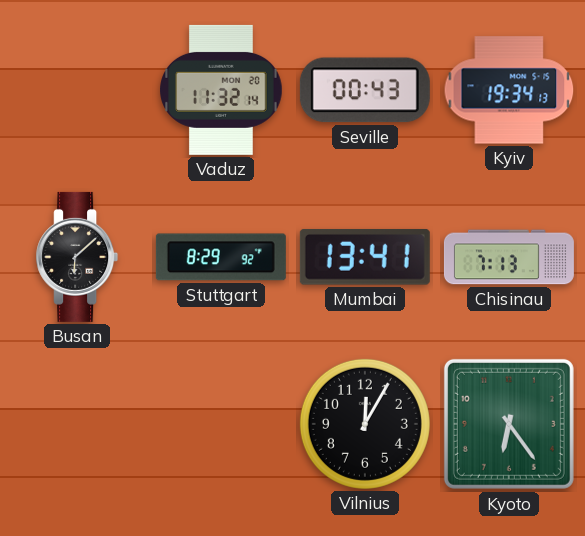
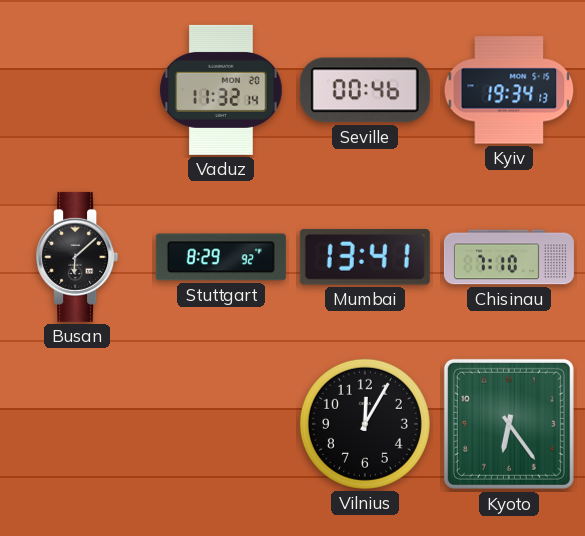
Seville: 00:43 -> 00:46 (365, 90)
Chisinau: 7:13 -> 7:10 (509, 257)
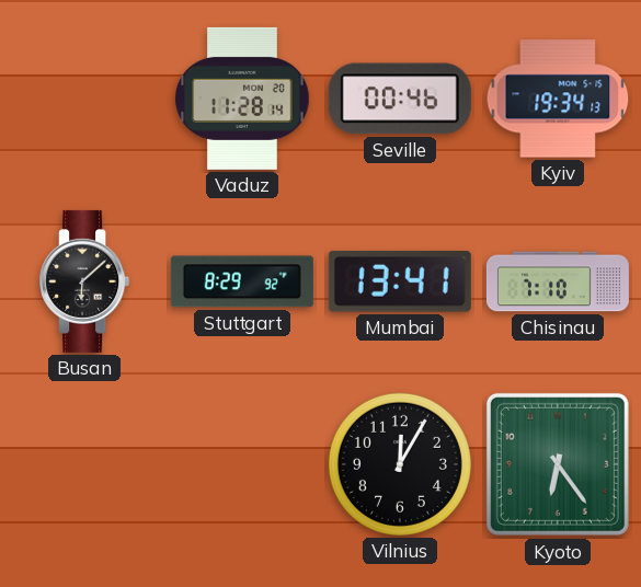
Vaduz: 11:32 -> 11:28 (242, 99)
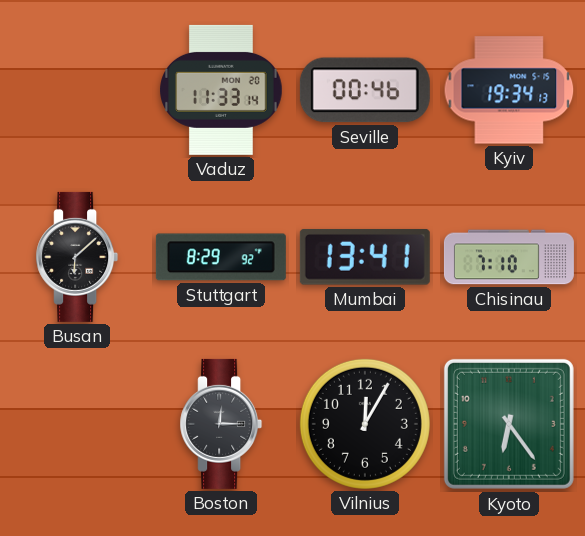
Vaduz: 11:28 -> 11:33 (221, 90)
Boston: none -> 12:15 (221, 424)
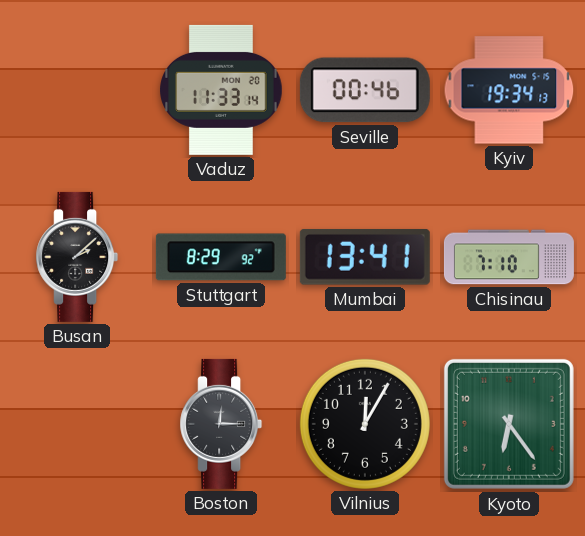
Busan: 6:08 -> 2:08 (77, 257)
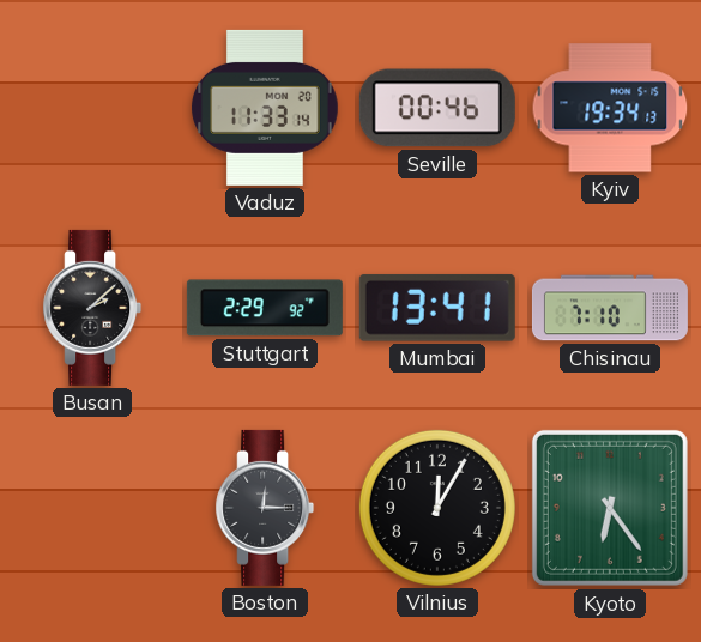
Stuttgart: 8:29 -> 2:29 (265, 308)
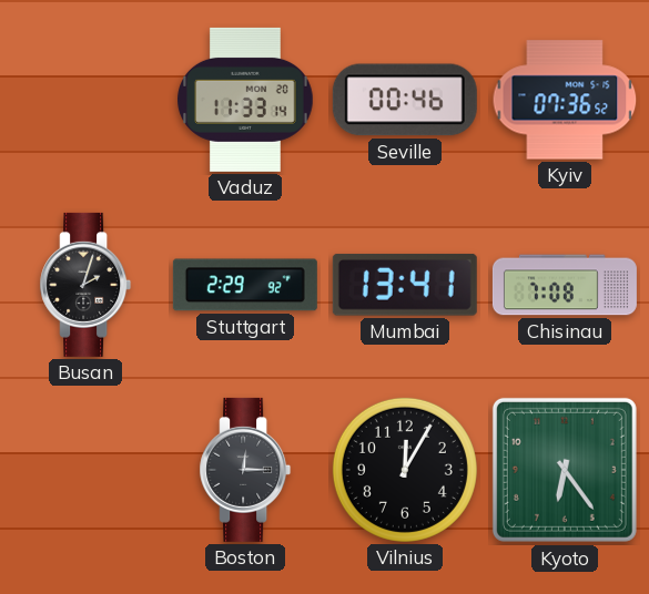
Kyiv: 19:34 -> 07:36 (565, 100)
Busan: 2:08 -> 2:03 (85, 285)
Chisinau: 7:10 -> 7:08 (565, 285)
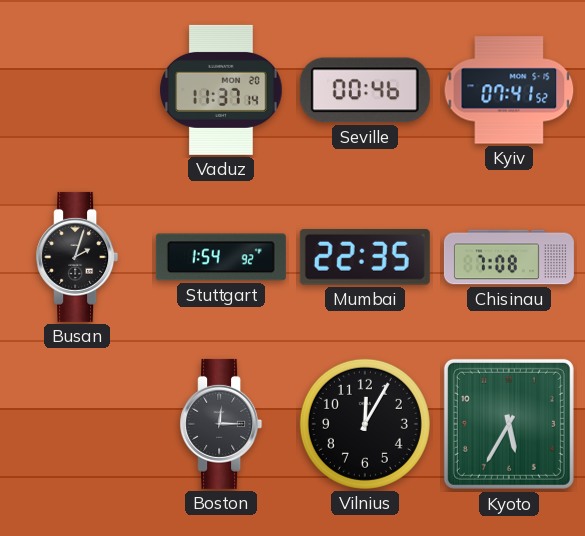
Vaduz: 11:33 -> 11:37 (221, 90)
Kyiv: 07:36 -> 07:41 (509, 90)
Stuttgart: 2:29 -> 1:54 (221, 257)
Mumbai: 13:41 -> 22:35 (365, 257)
Kyoto: 6:24 -> 5:35 (509, 424)
